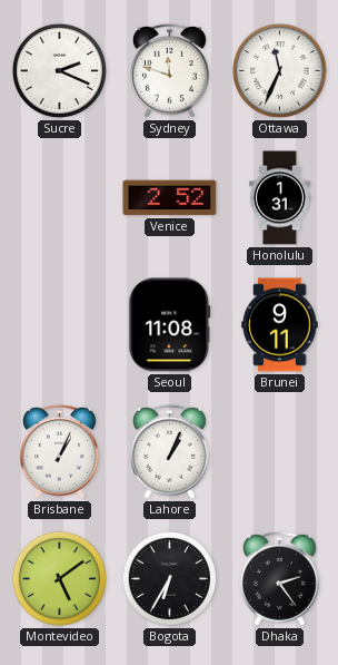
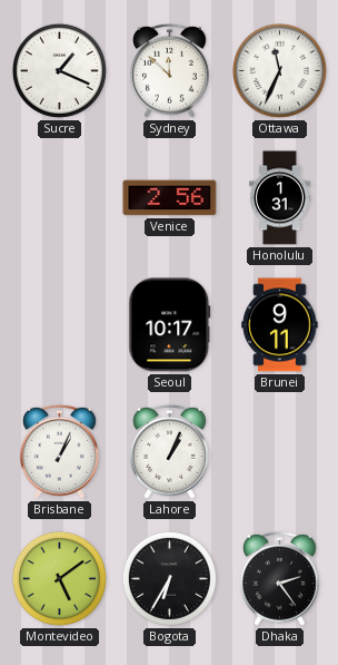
Sucre: 2:19 -> 1:19 (59, 70)
Sydney: 11:48 -> 11:52 (170, 70)
Venice: 2:52 -> 2:56 (170, 198)
Seoul: 11:08 -> 10:17 (170, 325)
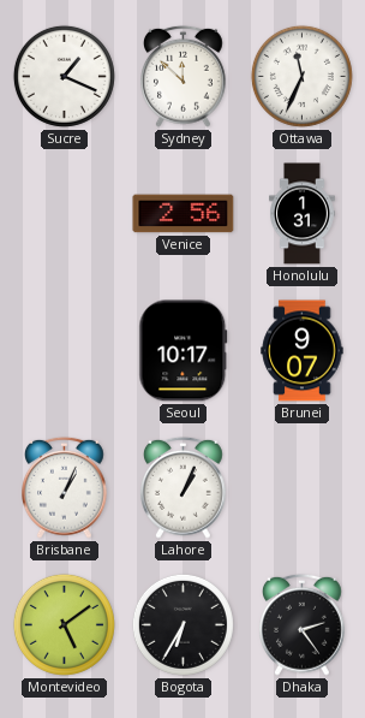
Brunei: 9:11 -> 9:07 (303, 351)
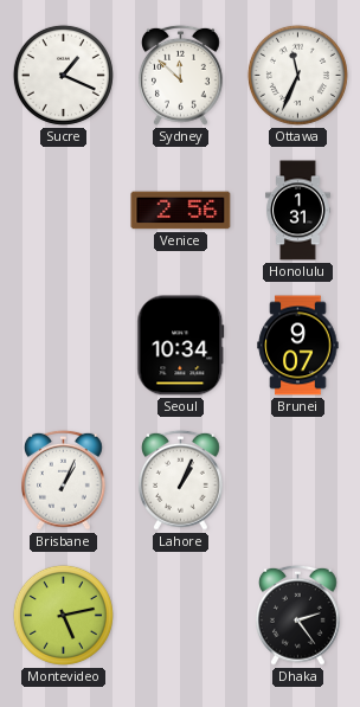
Seoul: 10:17 -> 10:34 (181, 346)
Montevideo: 5:09 -> 5:13 (63, 615)
Bogota: 6:35 -> none (182, 624)
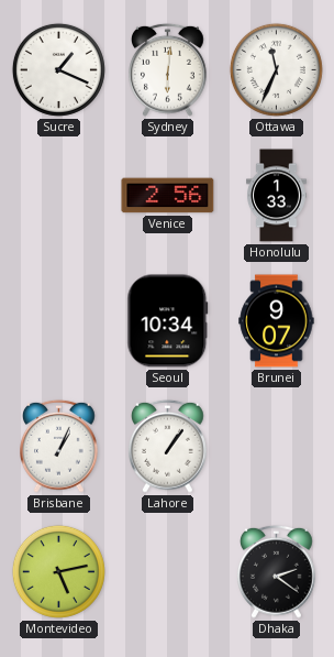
Sydney: 11:52 -> 6:01 (168, 69)
Honolulu: 1:31 -> 1:33 (277, 196)
Lahore: 1:04 -> 1:06 (168, 446)
Dhaka: 2:24 -> 2:21 (277, 571)
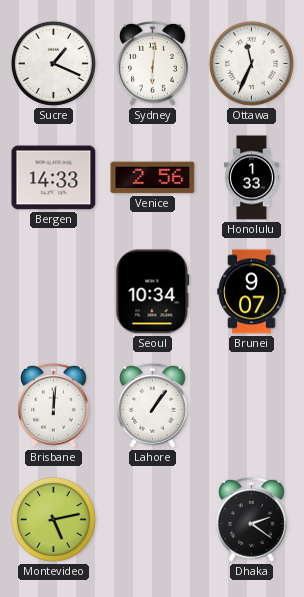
Bergen: none -> 14:33 (54, 178)
Brisbane: 1:04 -> 12:01 (54, 405)
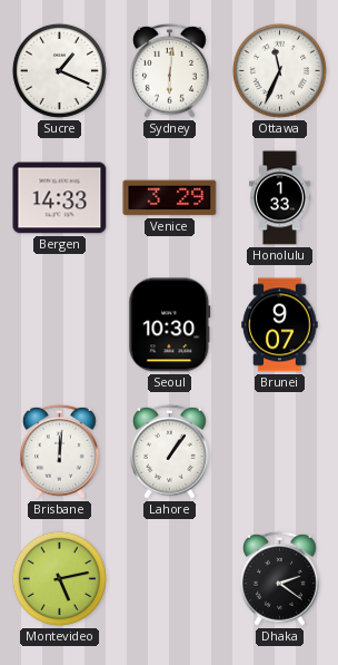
Venice: 2:56 -> 3:29 (170, 198)
Seoul: 10:34 -> 10:30 (170, 325)
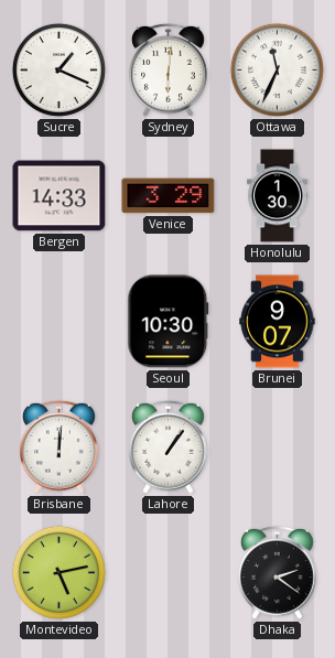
Honolulu: 1:33 -> 1:30 (278, 196)
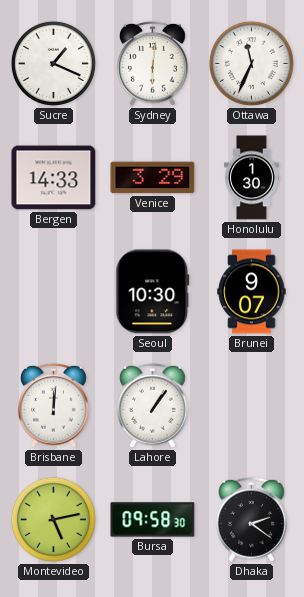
Bursa: none -> 09:58 (153, 520)
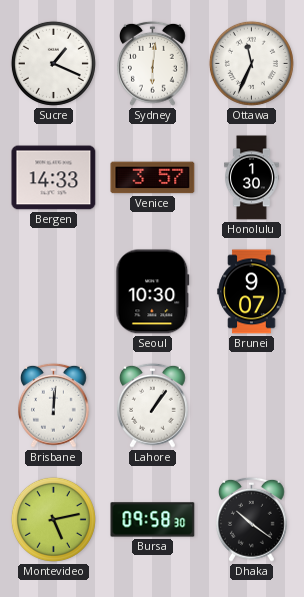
Venice: 3:29 -> 3:57 (153, 178)
Dhaka: 2:21 -> 10:21 (252, 519)
